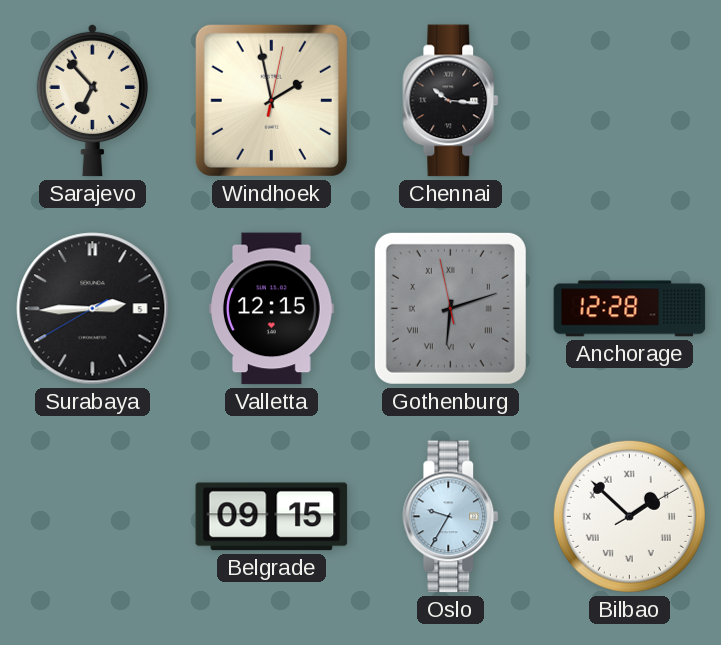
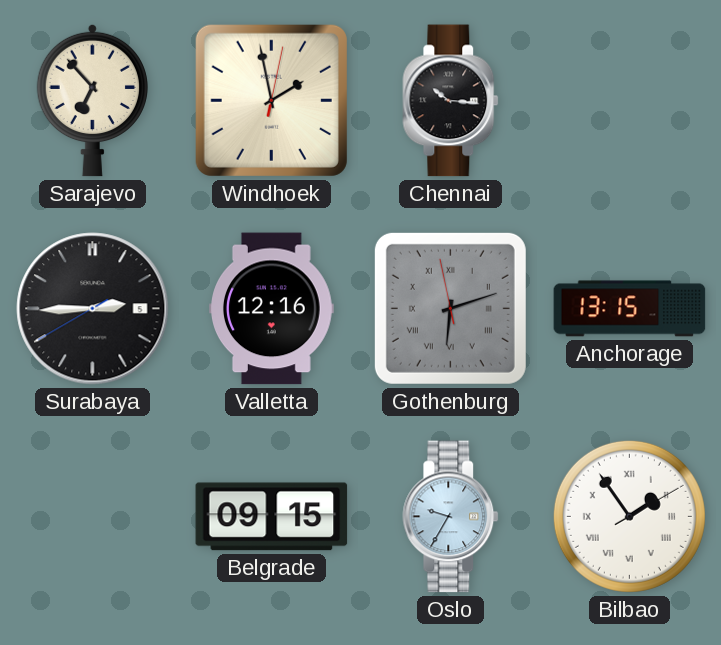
Valletta: 12:15 -> 12:16 (272, 309)
Anchorage: 12:28 -> 13:15 (630, 309)
Bilbao: 1:52 -> 1:54 (629, 516)
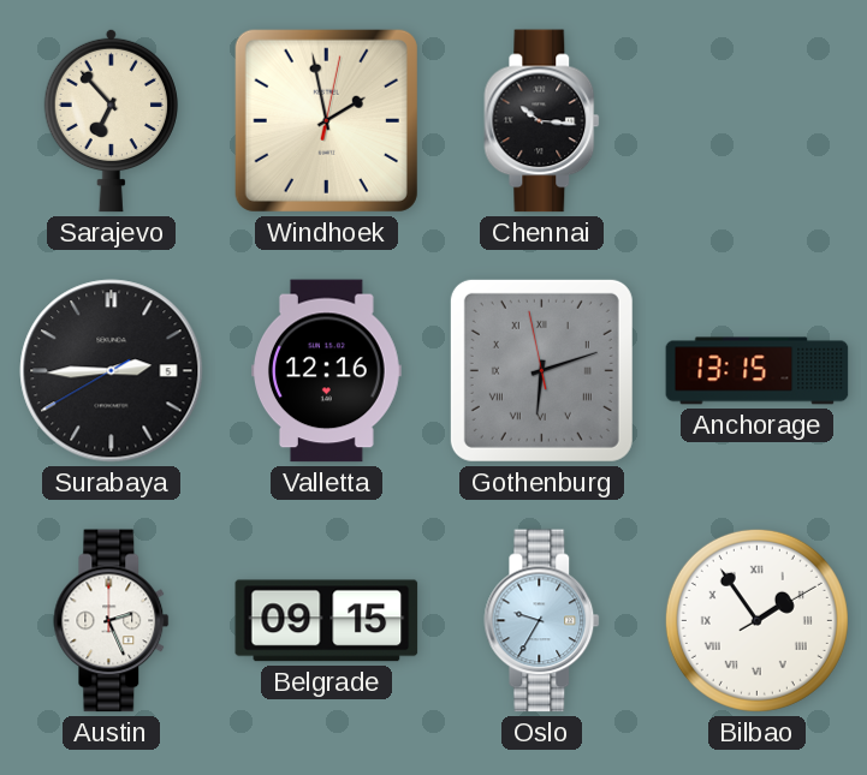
Austin: none -> 2:26 (112, 621)
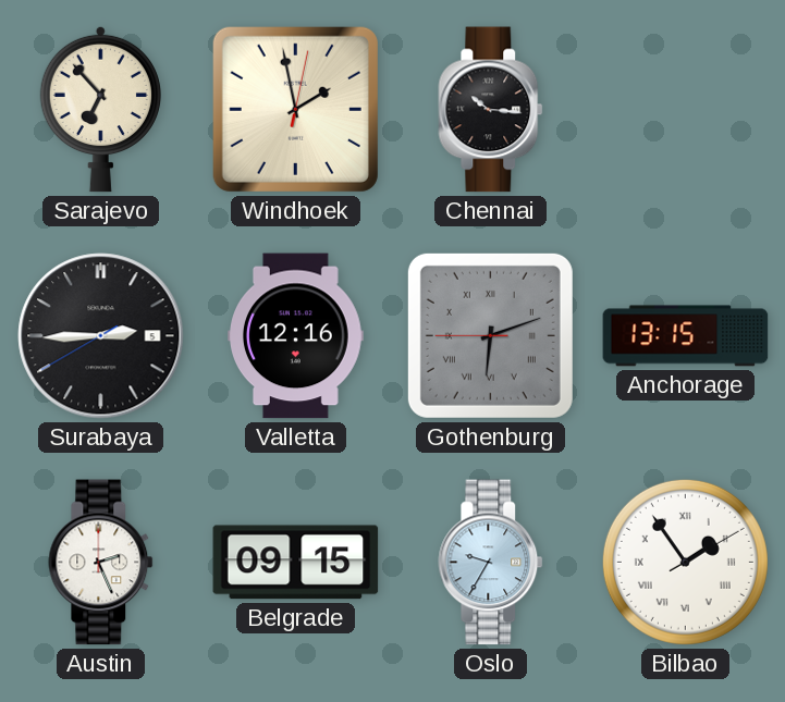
Gothenburg: 6:11:58 -> 6:11:45 (490, 335)
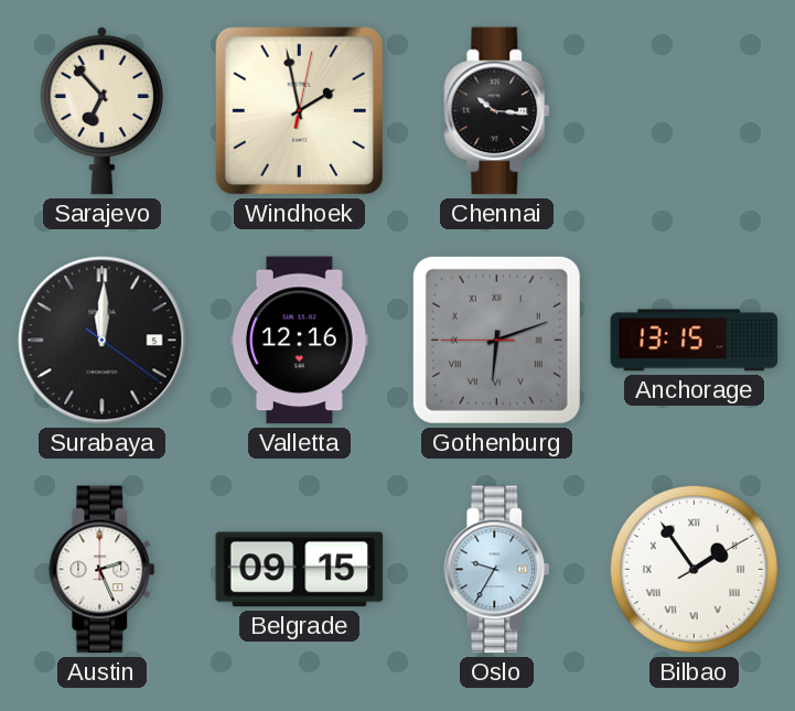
Surabaya: 2:44 -> 12:00 (103, 341)
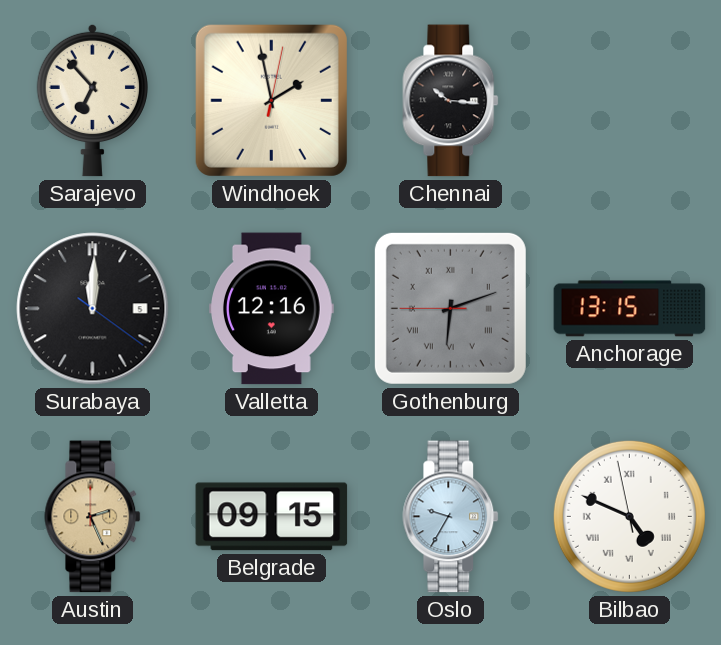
Austin dial: white -> champagne (93, 517)
Bilbao: 1:54 -> 4:48 (629, 516)
